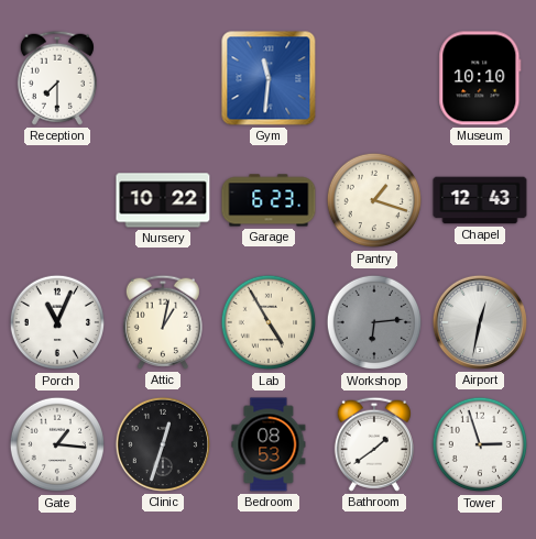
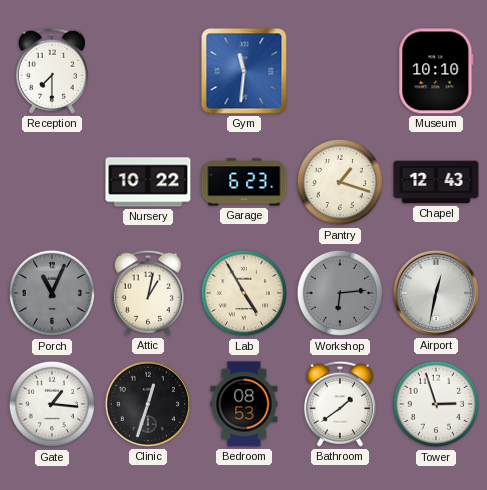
Porch dial: white -> grey (52, 293)
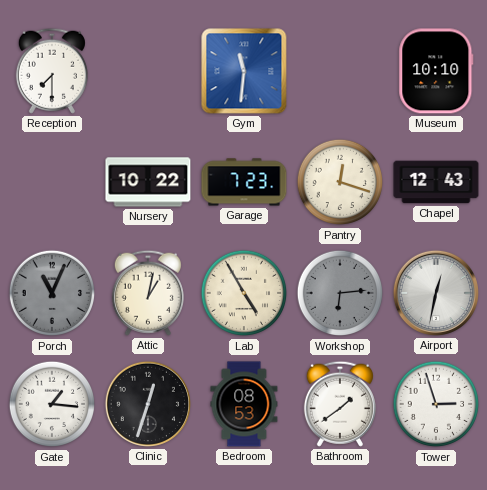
Garage: 6:23 -> 7:23 (244, 182)
Pantry: 1:18 -> 12:18 (340, 182)
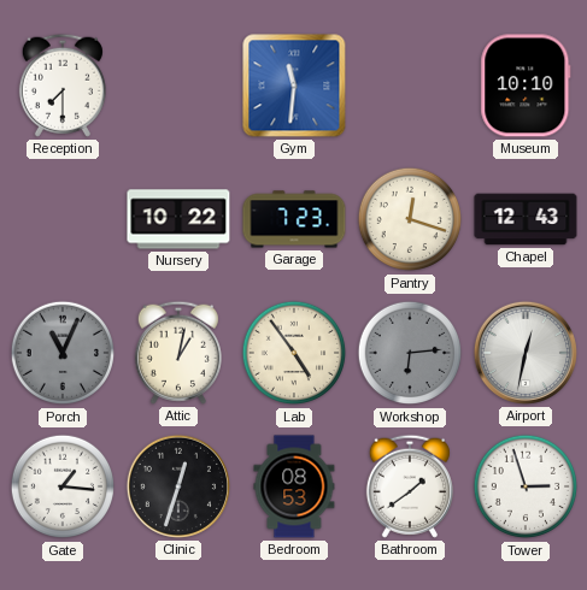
Lab: 4:55 -> 4:54 (294, 353)
